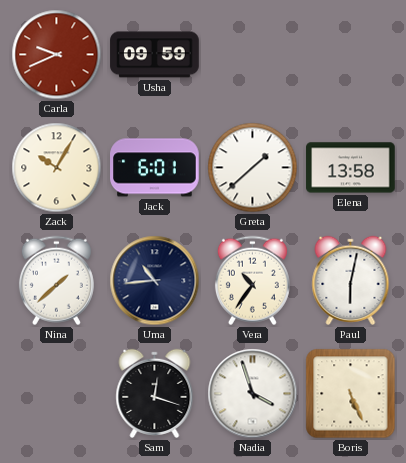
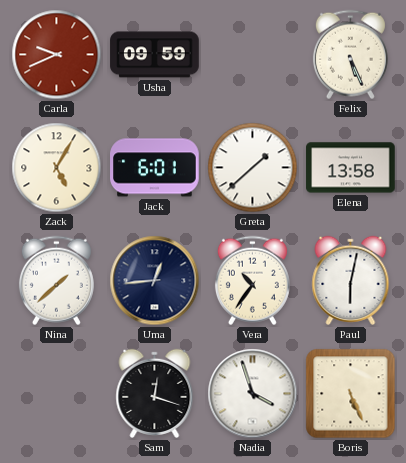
Felix: none -> 5:26 (350, 55)
Zack: 10:05 -> 5:05 (57, 168)
Uma: 10:44 -> 12:44 (155, 281)
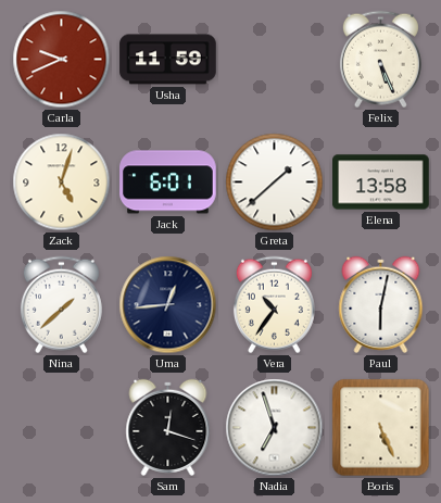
Usha: 09:59 -> 11:59 (168, 60)
Zack: 5:05 -> 5:03 (62, 183)
Nadia: 3:57 -> 6:57 (275, 428)
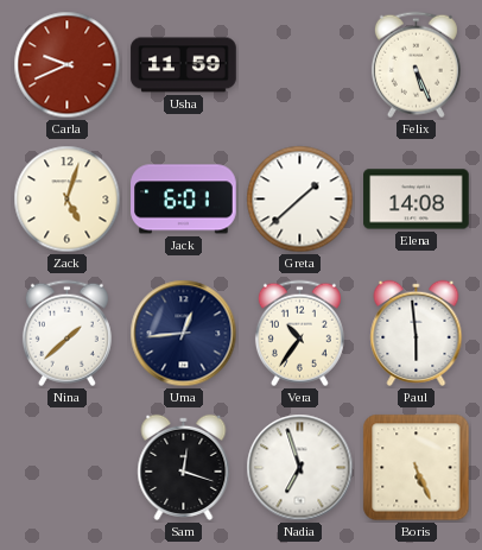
Elena: 13:58 -> 14:08 (417, 200)
Paul: 6:02 -> 5:59 (417, 333)
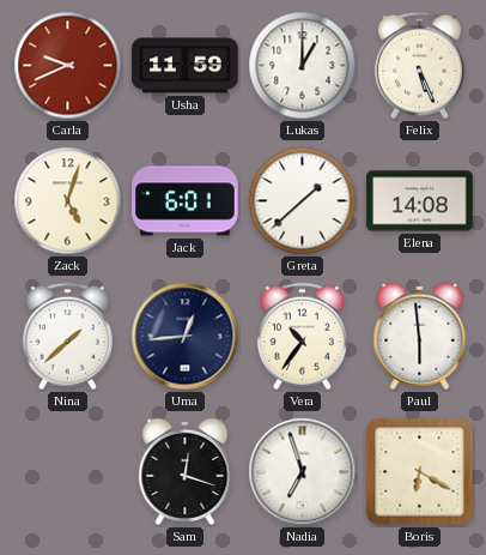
Lukas: none -> 1:00 (303, 66)
Boris: 5:26 -> 6:20 (420, 472)
